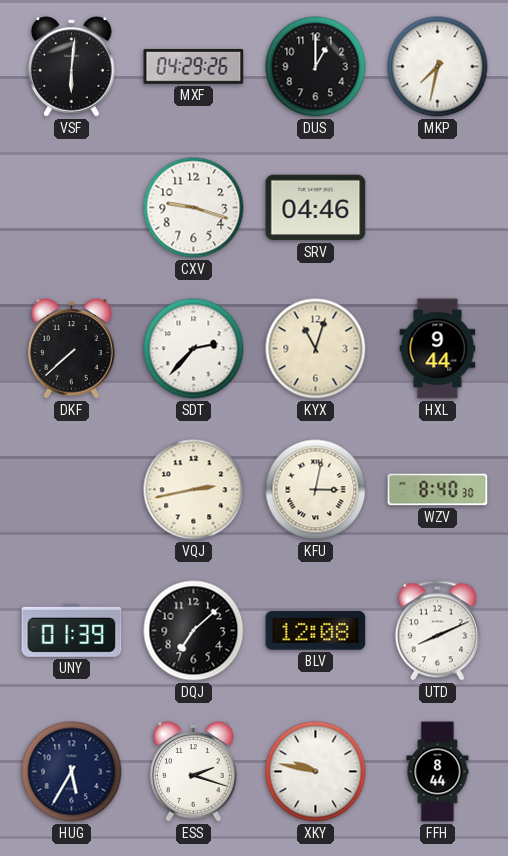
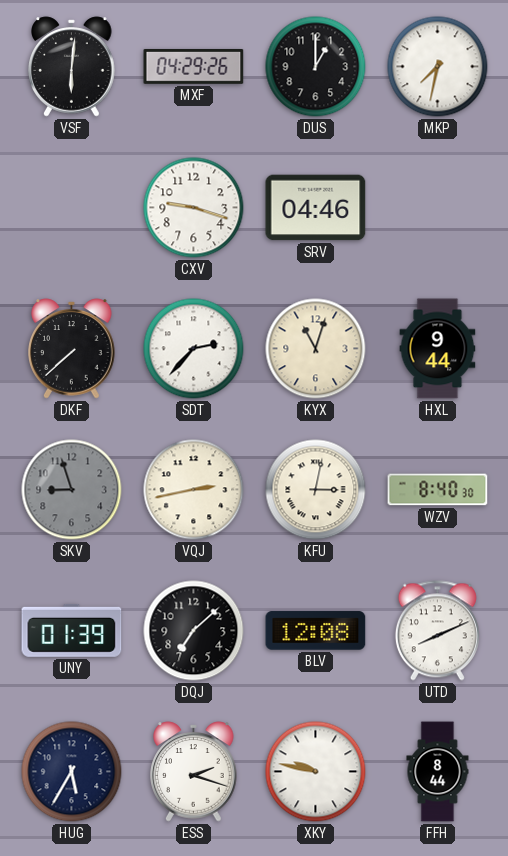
SKV: none -> 8:57 (72, 490)
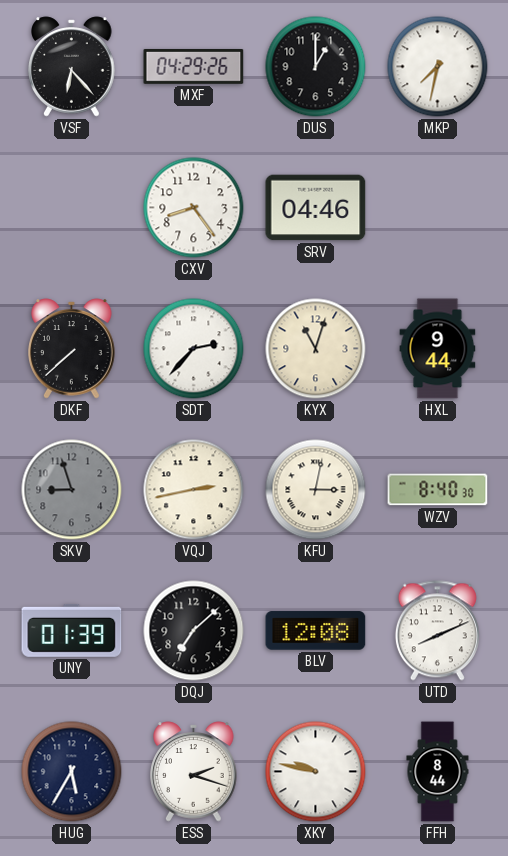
VSF: 6:01 -> 6:23 (72, 67)
CXV: 9:18 -> 8:24 (194, 208)
